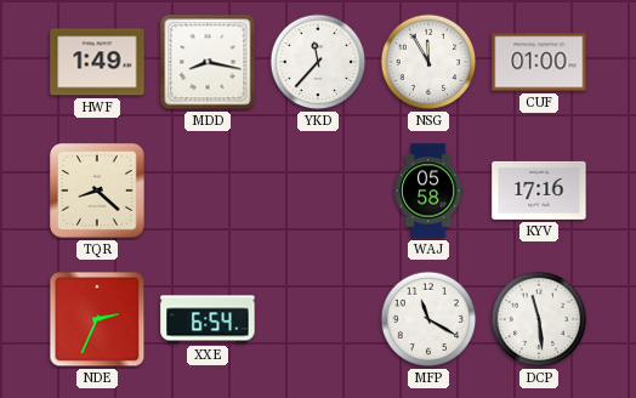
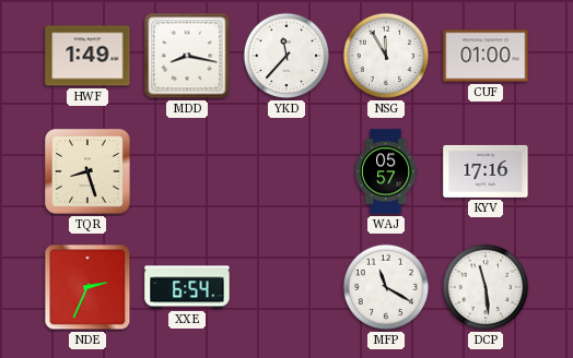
TQR: 8:22 -> 8:27 (87, 171)
WAJ: 05:58 -> 05:57 (386, 171)
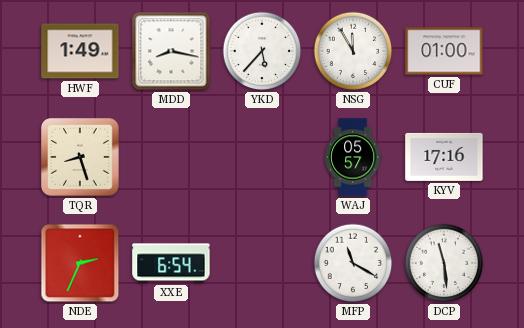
YKD: 11:37 -> 5:37 (262, 51)
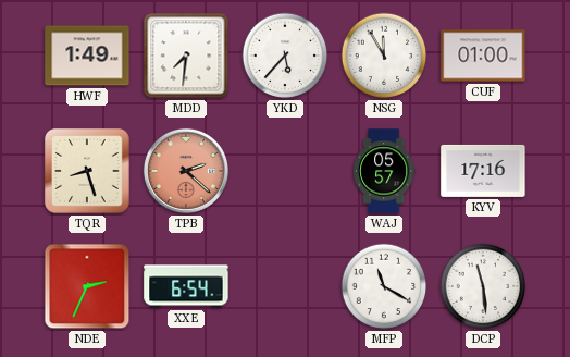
MDD: 8:17 -> 7:31 (186, 56)
TPB: none -> 2:22 (186, 171)
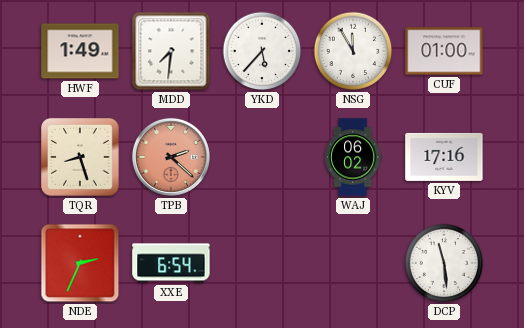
WAJ: 05:57 -> 06:02 (353, 157)
MFP: 11:20 -> none (384, 286)
